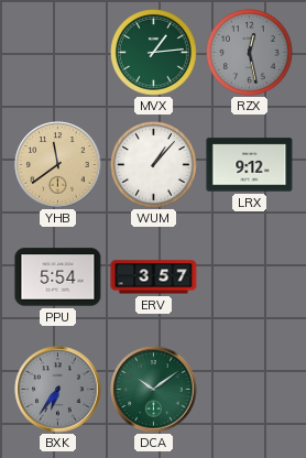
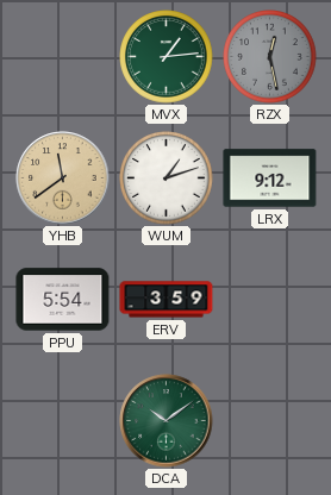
WUM: 1:07 -> 1:12 (167, 178)
ERV: 3:57 -> 3:59 (167, 300)
BXK: 6:36 -> none (58, 390)
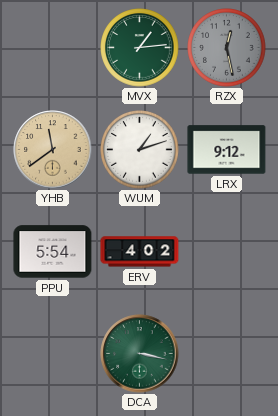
ERV: 3:59 -> 4:02 (140, 252)
DCA: 10:09 -> 3:17 (140, 354)
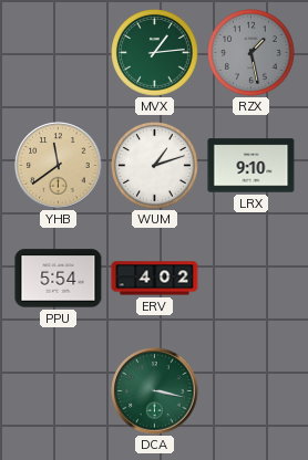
RZX: 12:28 -> 1:28 (251, 53)
LRX: 9:12 -> 9:10 (251, 166)
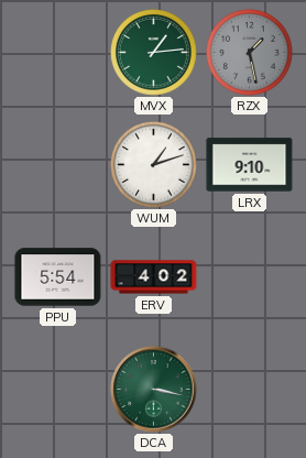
YHB: 11:39 -> none (59, 166)
